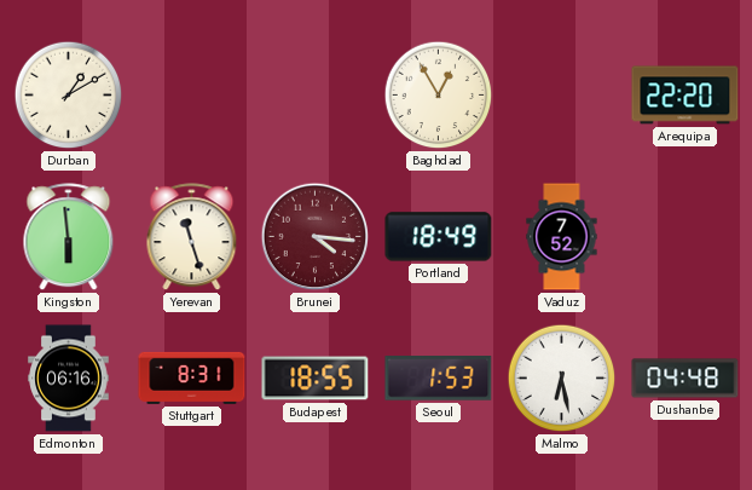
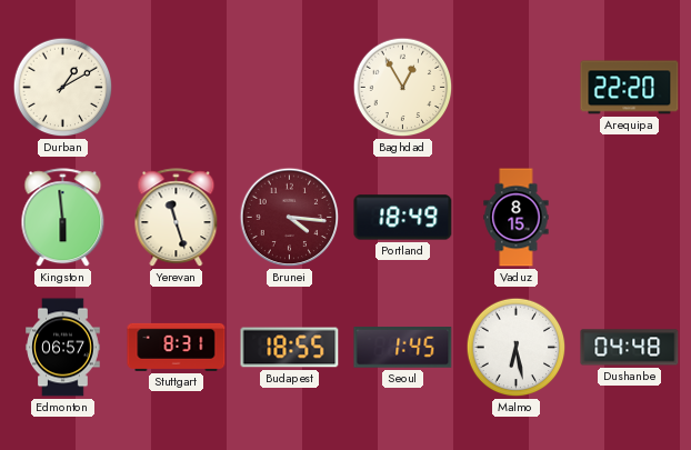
Vaduz: 7:52 -> 8:15 (517, 218)
Edmonton: 06:16 -> 06:57 (63, 348)
Seoul: 1:53 -> 1:45 (403, 348)
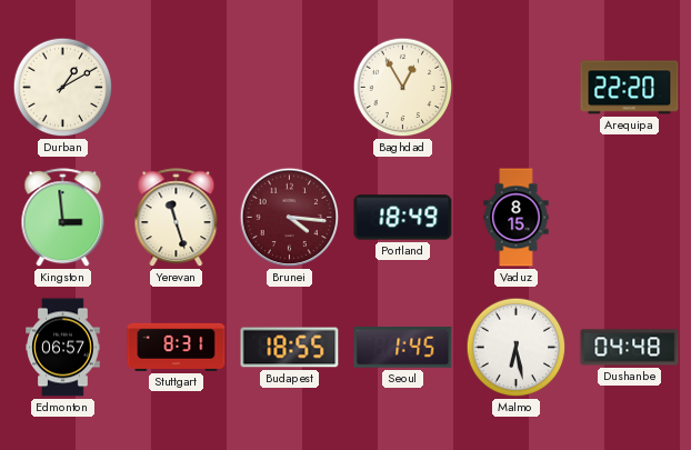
Kingston: 5:59 -> 2:59 (63, 218)
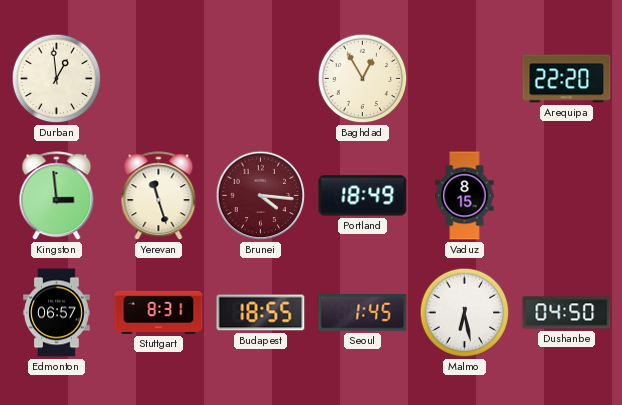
Durban: 1:10 -> 12:59 (57, 79)
Dushanbe: 04:48 -> 04:50 (567, 313)
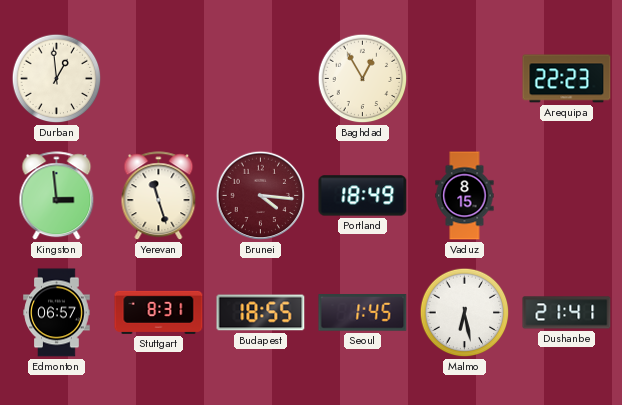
Arequipa: 22:20 -> 22:23 (567, 79)
Dushanbe: 04:50 -> 21:41 (567, 313)
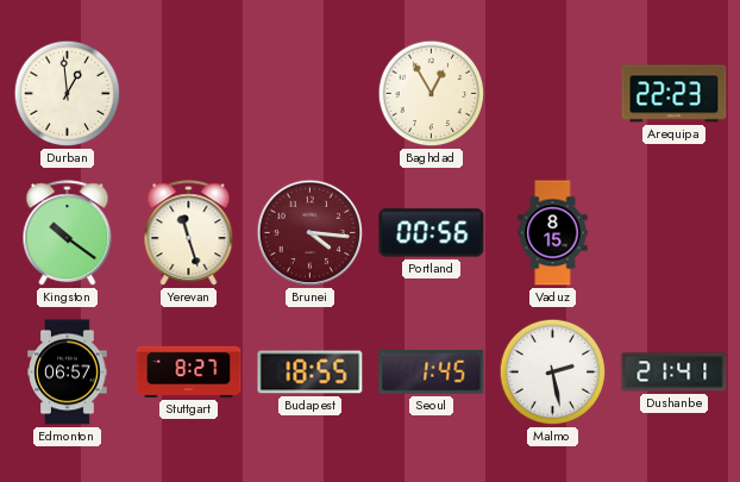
Kingston: 2:59 -> 10:21 (68, 233)
Portland: 18:49 -> 00:56 (432, 233)
Stuttgart: 8:31 -> 8:27 (189, 371)
Malmo: 6:28 -> 2:28 (553, 373)
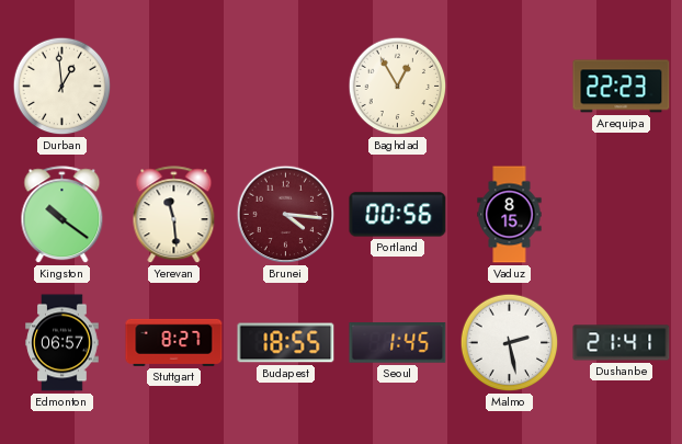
Yerevan: 11:27 -> 11:29 (174, 215)
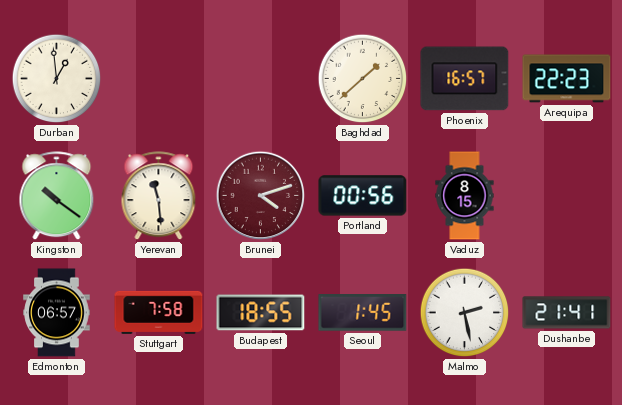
Baghdad: 12:55 -> 1:38 (363, 79)
Phoenix: none -> 16:57 (465, 79)
Brunei: 4:16 -> 4:12 (261, 196)
Stuttgart: 8:27 -> 7:58 (159, 312)
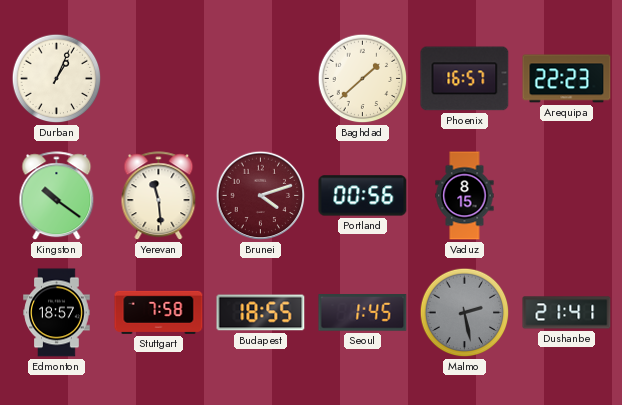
Durban: 12:59 -> 1:04 (57, 79)
Edmonton: 06:57 -> 18:57 (57, 313)
Malmo dial: white -> grey (465, 313)
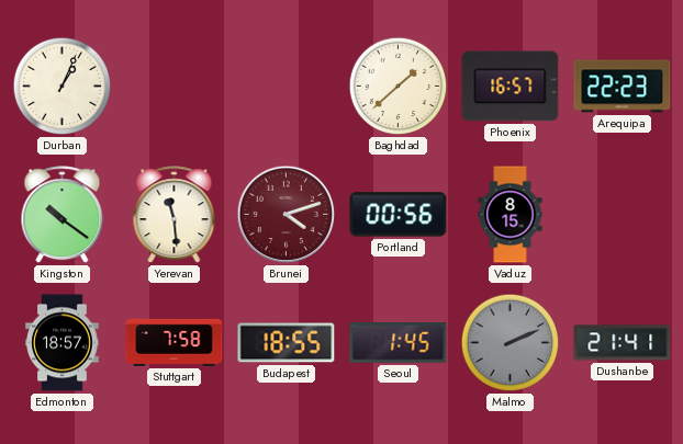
Malmo: 2:28 -> 2:11 (511, 343)
